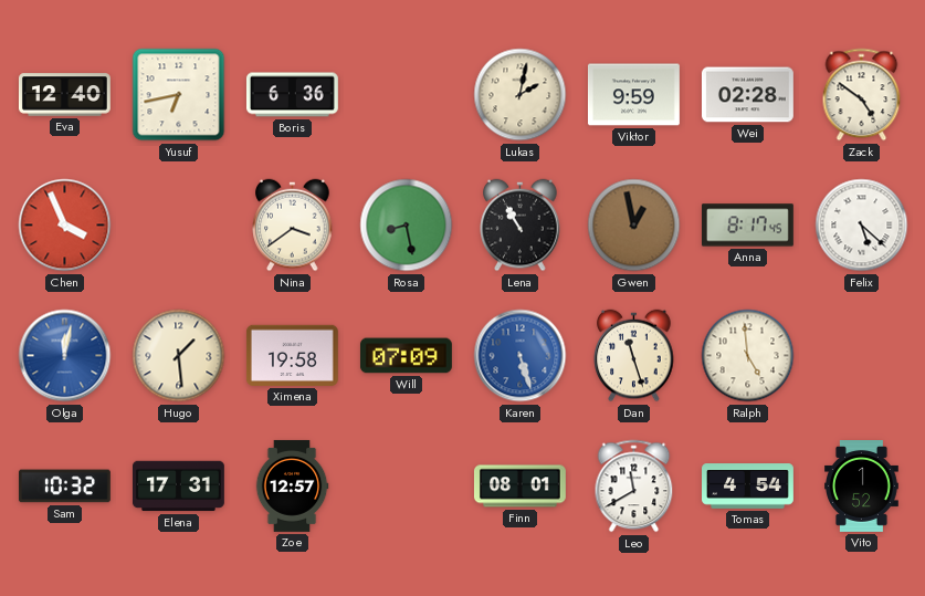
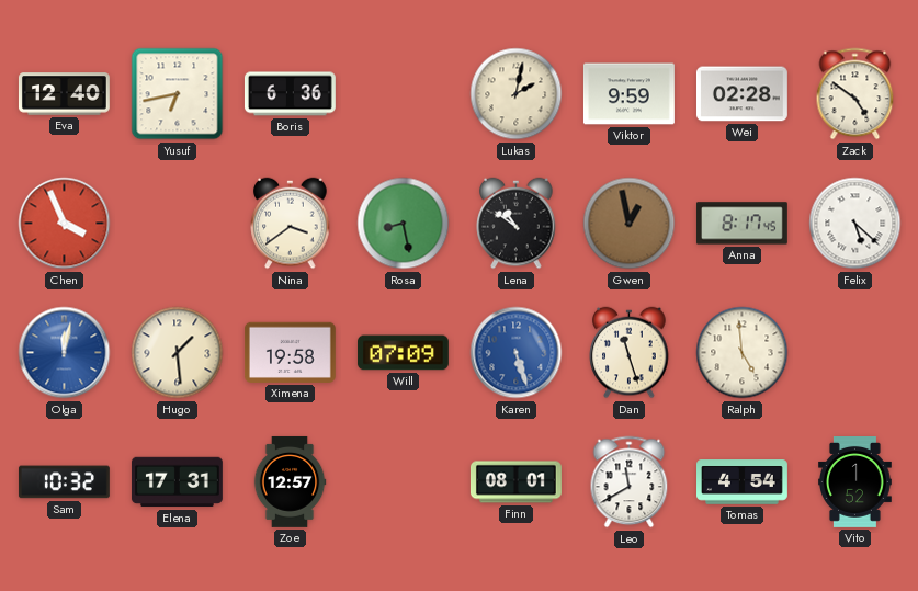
Lena: 10:55 -> 10:51 (517, 224)
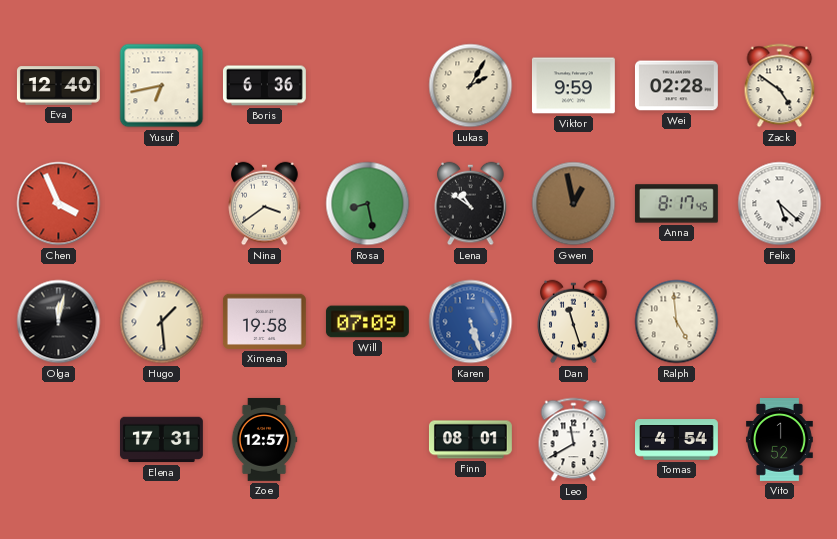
Lukas: 2:02 -> 2:05 (471, 86)
Olga dial: blue -> black (59, 322)
Sam: 10:32 -> none (64, 482)
